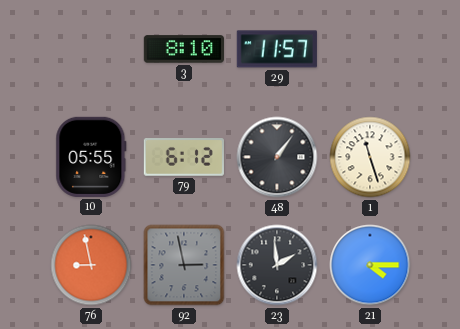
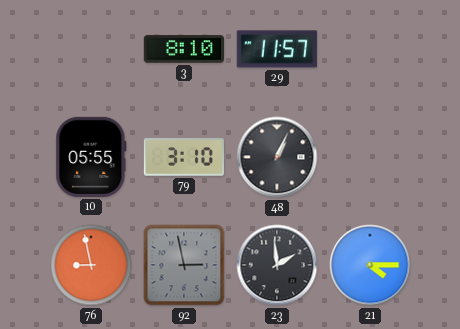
79: 6:12 -> 3:10 (184, 158)
48: 1:06 -> 1:04 (277, 157)
1: 11:27 -> none (370, 157)
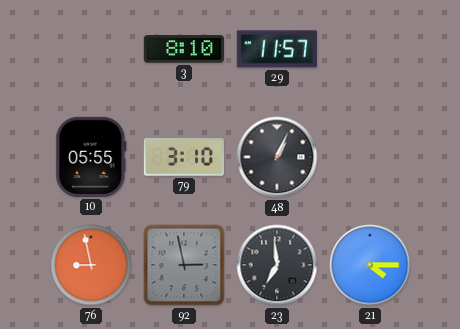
23: 1:59 -> 6:59 (277, 265)
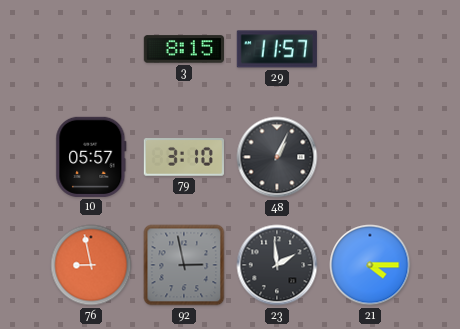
3: 8:10 -> 8:15 (183, 49)
10: 05:55 -> 05:57 (91, 157)
23: 6:59 -> 1:59 (277, 265)
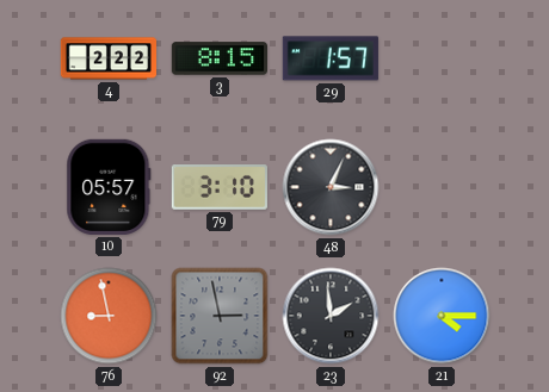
4: none -> 2:22 (109, 58)
29: 11:57 -> 1:57 (331, 58)
48: 1:04 -> 3:04 (331, 187)
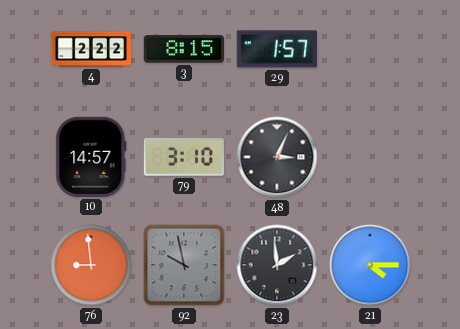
10: 05:57 -> 14:57 (91, 157)
76: 8:58 -> 8:59 (91, 265)
92: 2:58 -> 9:58 (184, 265)
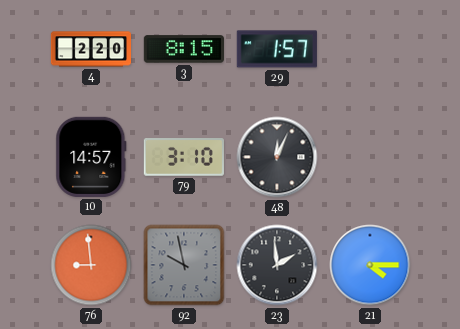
4: 2:22 -> 2:20 (91, 49)
48: 3:04 -> 12:04 (277, 157)
